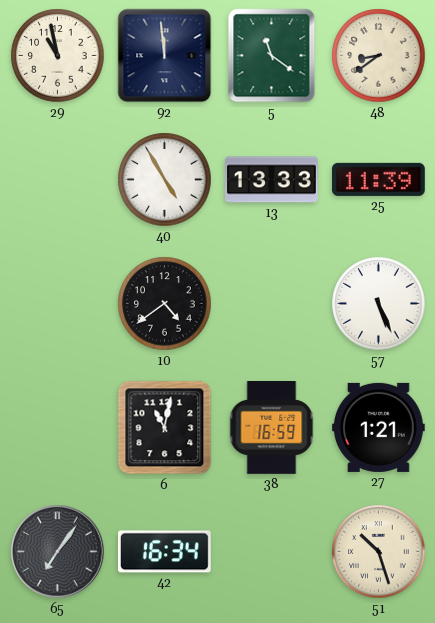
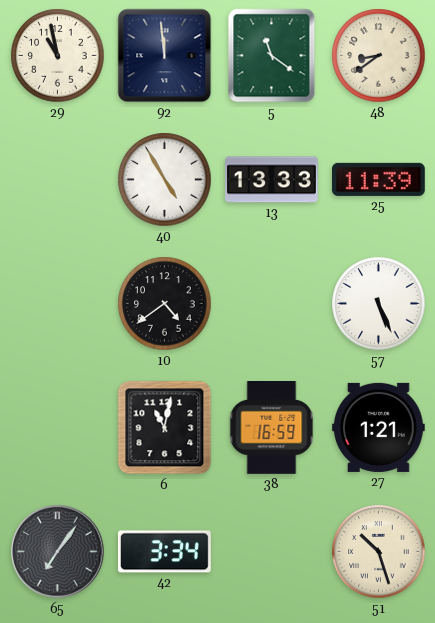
42: 16:34 -> 3:34 (164, 552)
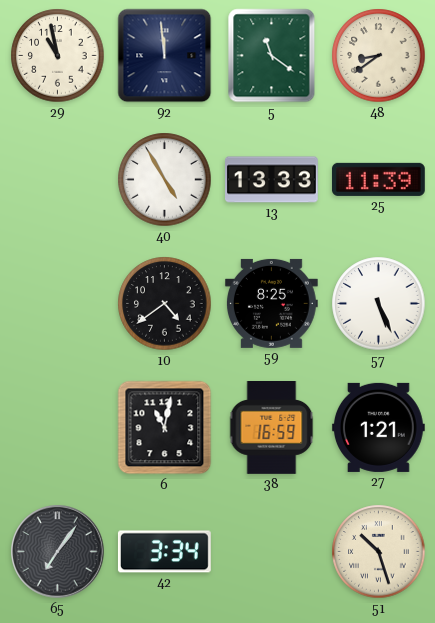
59: none -> 8:25 (271, 303)
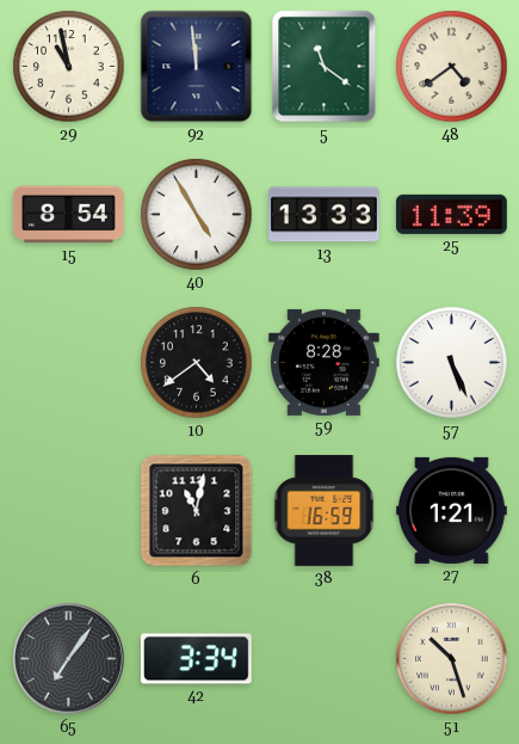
48: 8:39 -> 4:39 (452, 67)
15: none -> 8:54 (69, 215)
59: 8:25 -> 8:28 (323, 362)
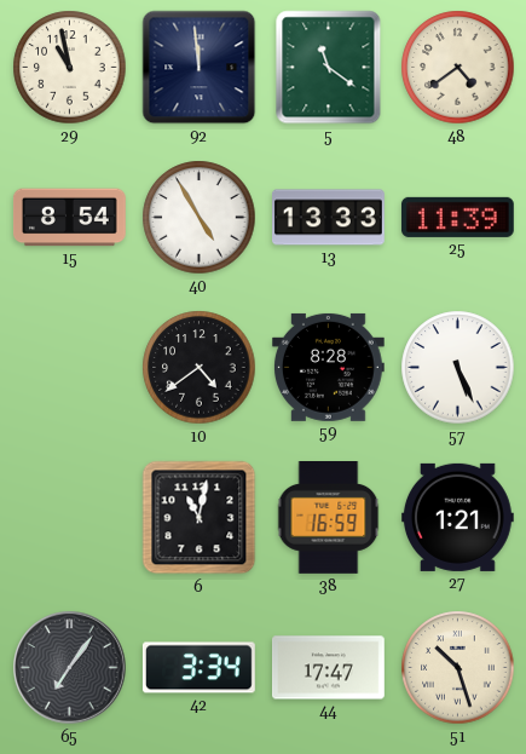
44: none -> 17:47 (329, 668)
